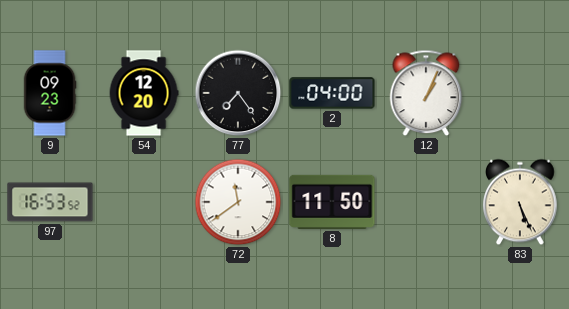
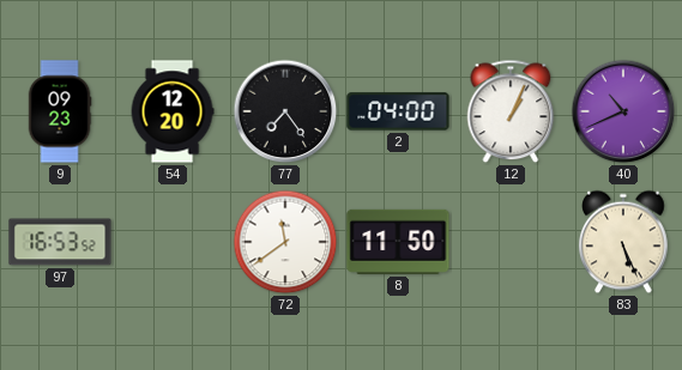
40: none -> 10:41 (623, 111)
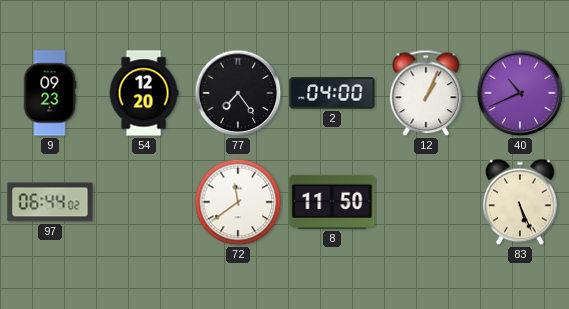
97: 16:53 -> 06:44 (50, 202)
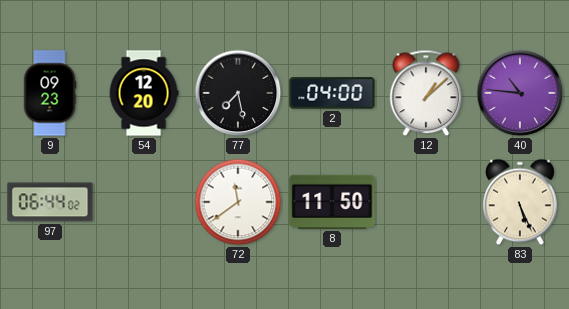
77: 7:24 -> 7:28 (238, 93)
12: 1:04 -> 1:08 (426, 93)
40: 10:41 -> 10:46 (520, 93)
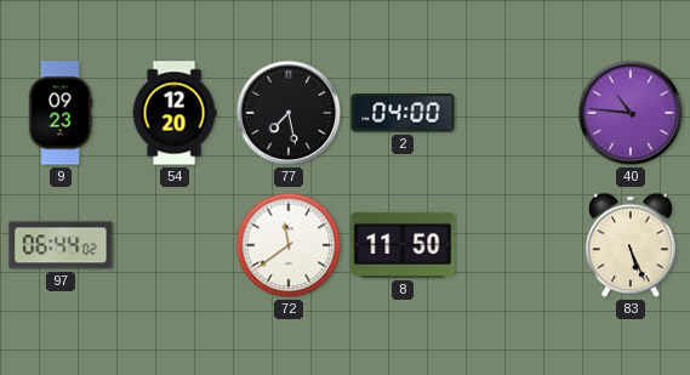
12: 1:08 -> none (426, 93)
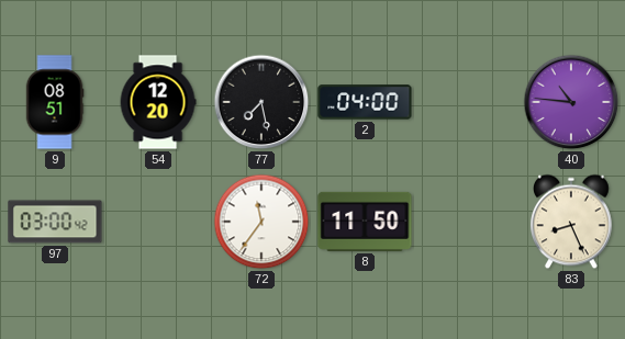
9: 09:23 -> 08:51 (55, 102)
97: 06:44 -> 03:00 (55, 222)
72: 11:39 -> 11:36 (261, 222)
83: 5:26 -> 8:26 (572, 222)
